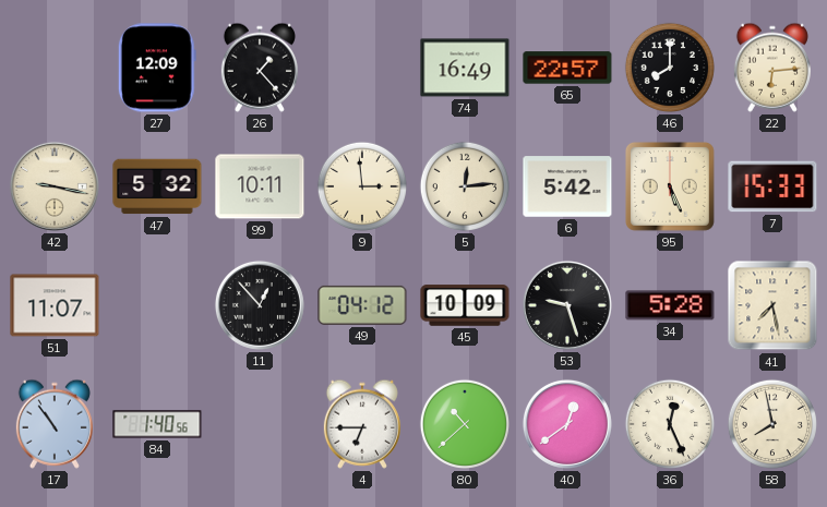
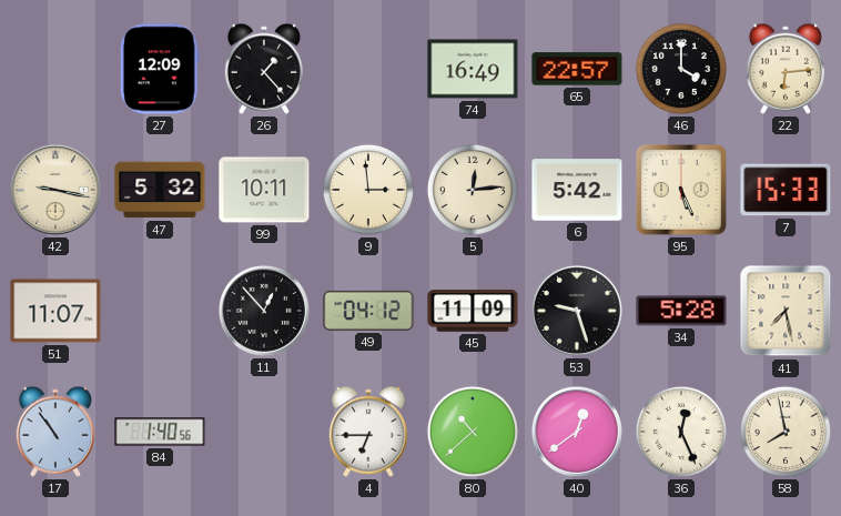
46: 8:00 -> 4:00 (681, 69)
45: 10:09 -> 11:09 (473, 311)
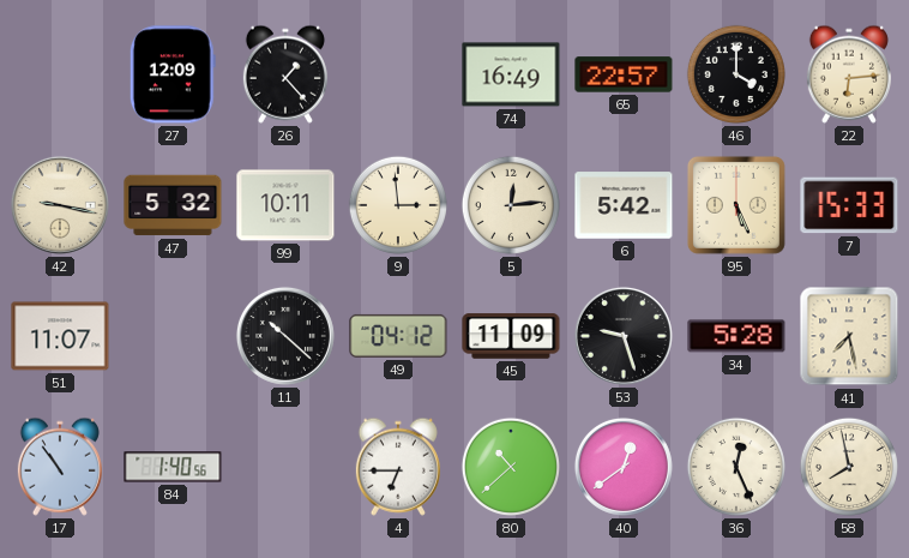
11: 12:53 -> 10:22 (285, 336)
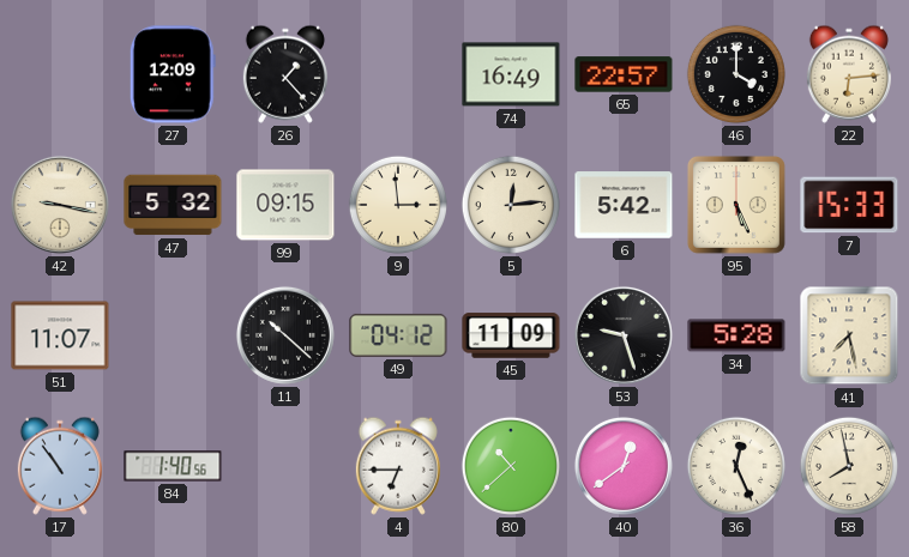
99: 10:11 -> 09:15 (285, 205)
